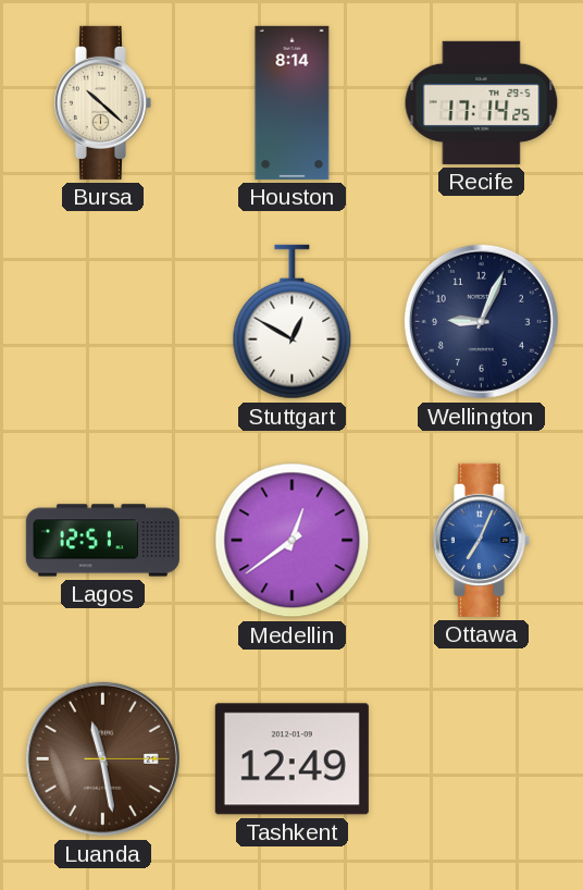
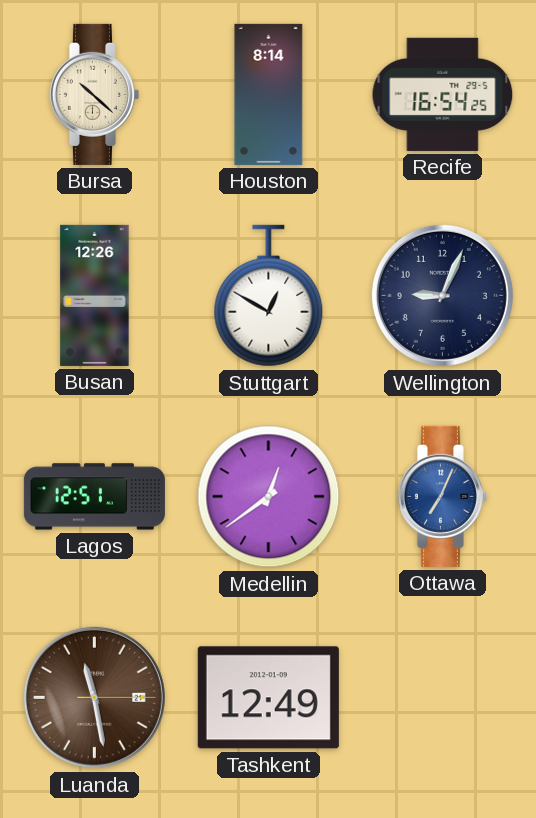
Recife: 17:14 -> 16:54 (443, 94)
Busan: none -> 12:26 (95, 295)
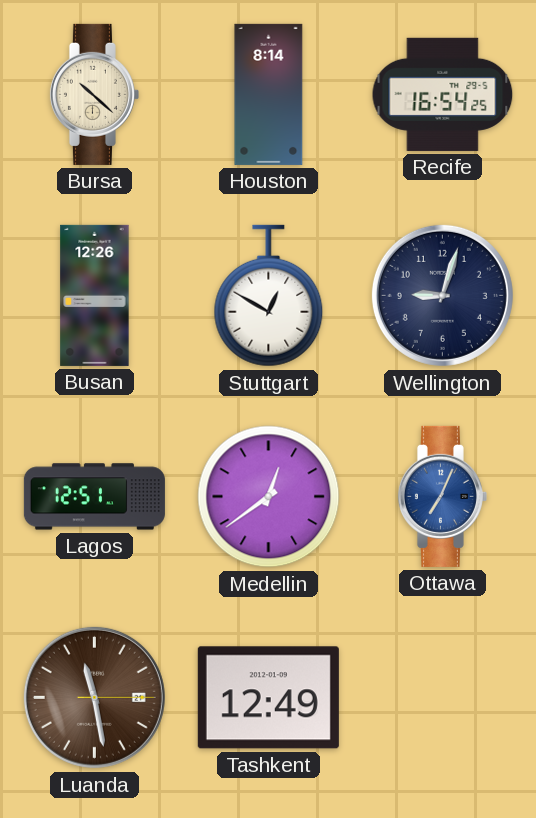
Wellington: 9:04 -> 9:03 (442, 295)
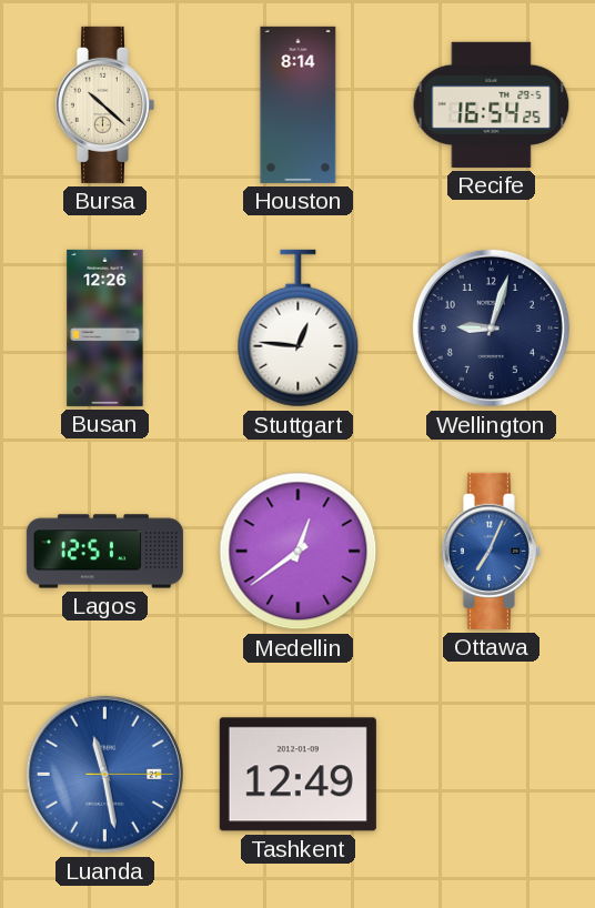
Stuttgart: 12:50 -> 12:46 (299, 329)
Luanda dial: brown -> blue (104, 774)
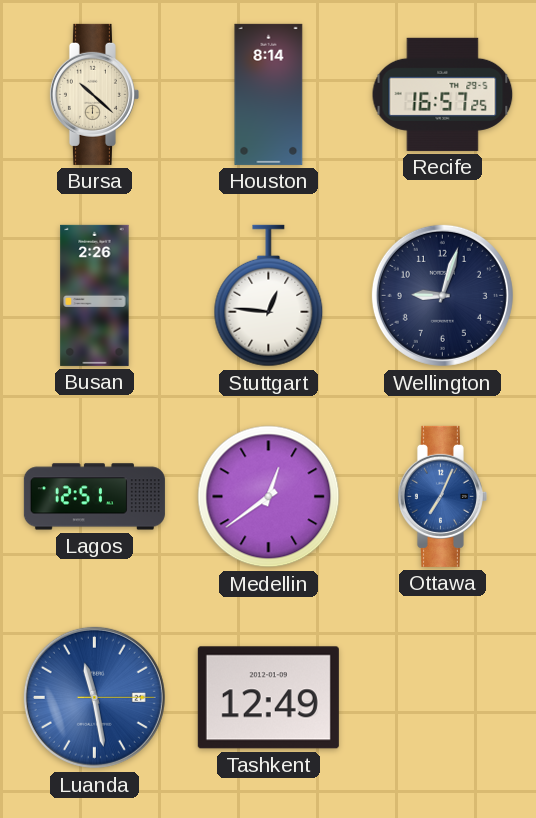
Recife: 16:54 -> 16:57 (443, 94)
Busan: 12:26 -> 2:26 (95, 295)
